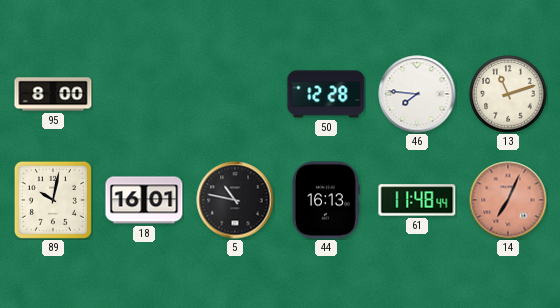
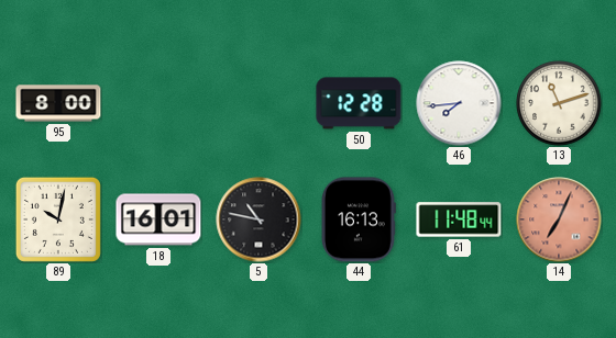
46: 7:46 -> 7:44 (459, 103)
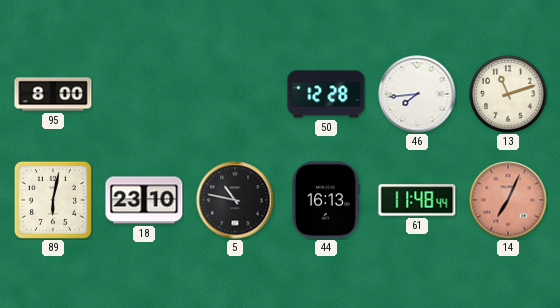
89: 10:02 -> 6:02 (53, 200)
18: 16:01 -> 23:10 (144, 200)
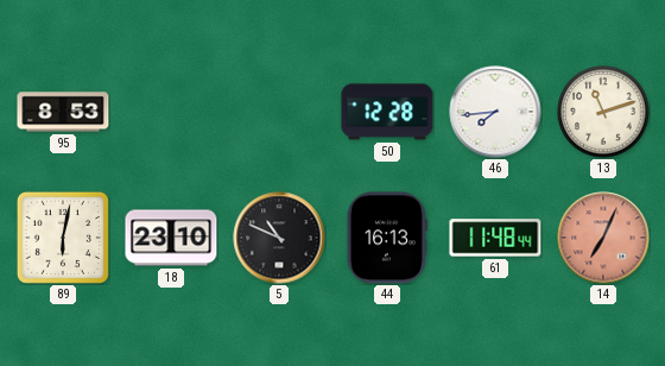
95: 8:00 -> 8:53 (63, 112)
5: 10:47 -> 10:49 (279, 238)
